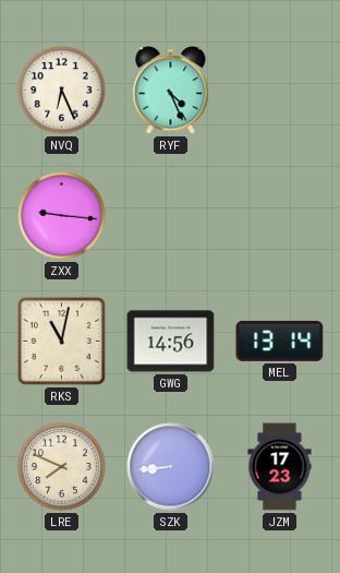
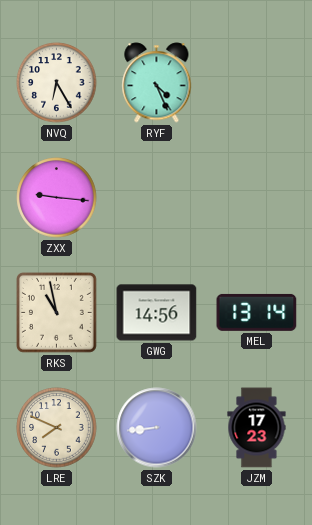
NVQ: 6:26 -> 6:25 (57, 83)
RKS: 11:02 -> 10:58 (56, 312)
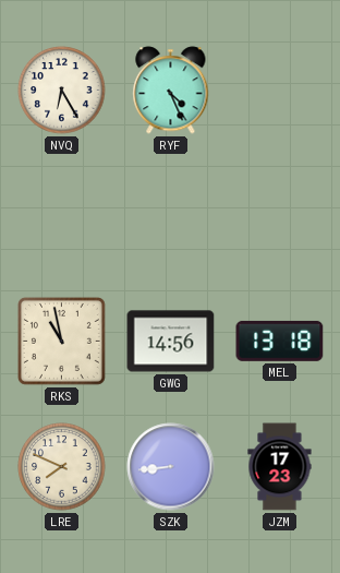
ZXX: 9:16 -> none (57, 198)
MEL: 13:14 -> 13:18 (280, 341)
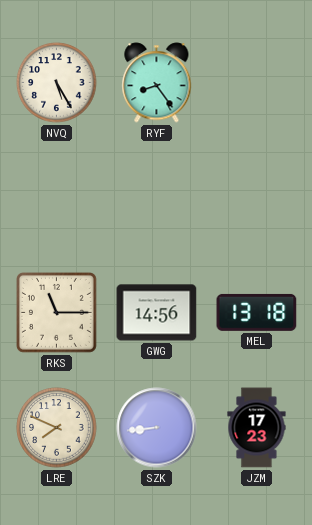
NVQ: 6:25 -> 5:25 (57, 83)
RYF: 4:26 -> 8:24 (157, 83)
RKS: 10:58 -> 11:15 (56, 312)
